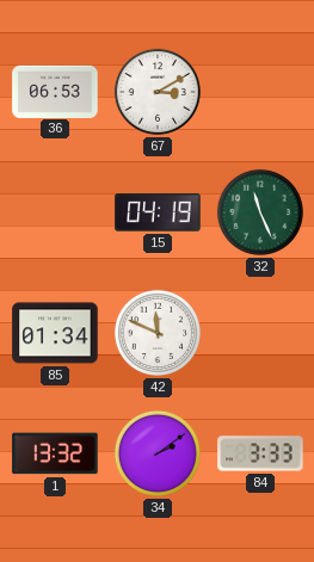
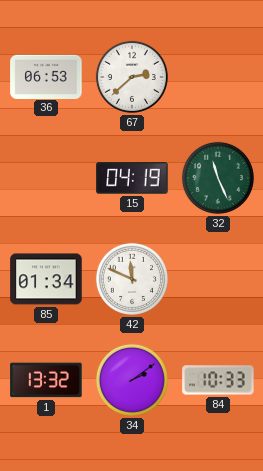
67: 3:10 -> 2:38 (132, 77)
84: 3:33 -> 10:33 (218, 380)
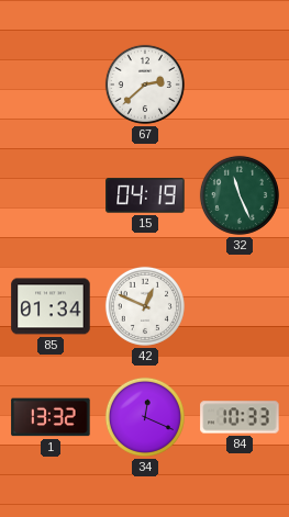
36: 06:53 -> none (46, 76)
42: 11:49 -> 12:49 (145, 306)
34: 2:09 -> 12:19 (145, 417)
